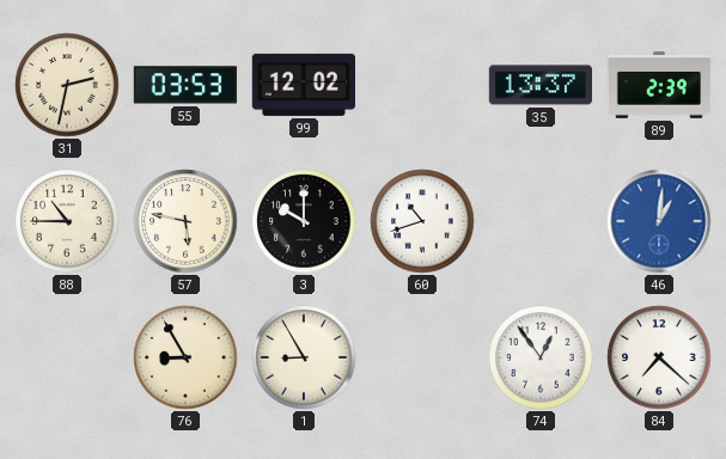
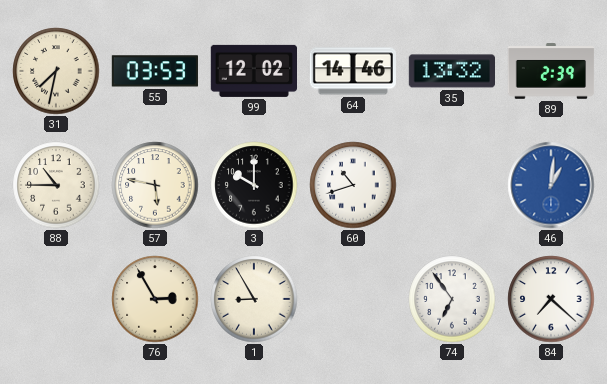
31: 2:32 -> 7:32 (56, 71)
64: none -> 14:46 (352, 71)
35: 13:37 -> 13:32 (451, 71)
76: 8:55 -> 2:55 (155, 299)
74: 12:54 -> 6:54 (452, 299)
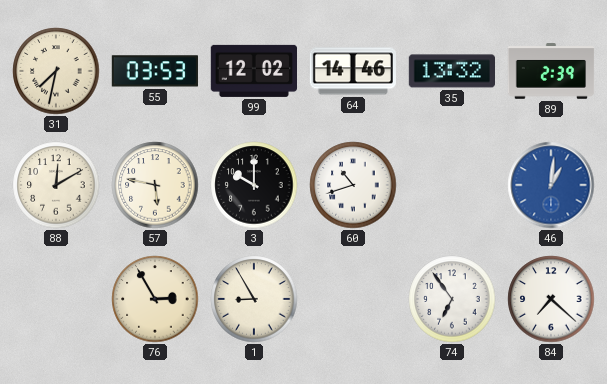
88: 10:45 -> 12:10 (56, 185)
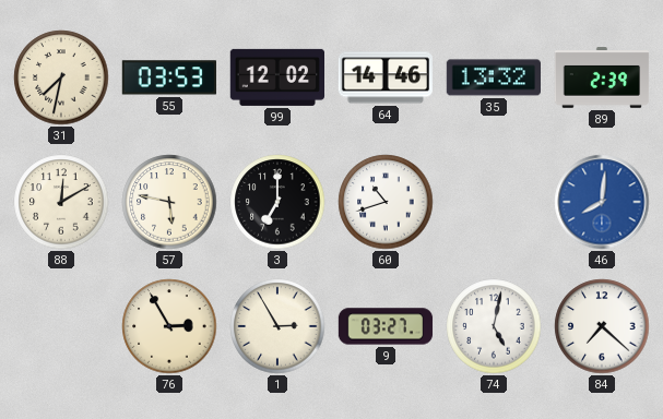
3: 10:00 -> 7:00 (277, 202)
46: 1:01 -> 8:01 (602, 202)
1: 8:55 -> 2:55 (277, 326)
9: none -> 03:27 (386, 326)
74: 6:54 -> 5:02 (494, 326)
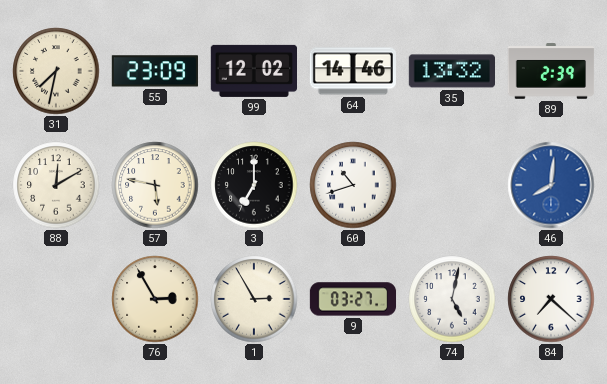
55: 03:53 -> 23:09 (155, 71)
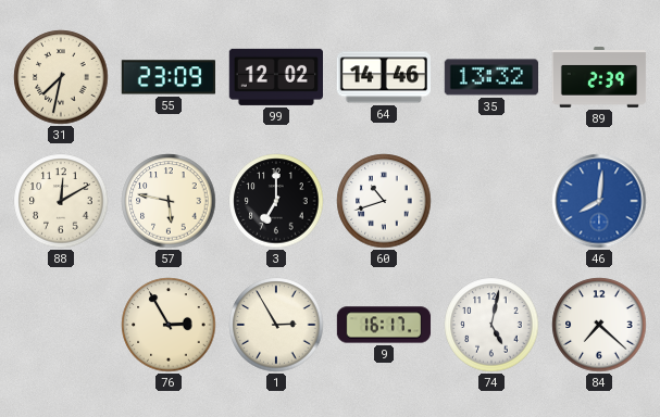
9: 03:27 -> 16:17 (384, 325)
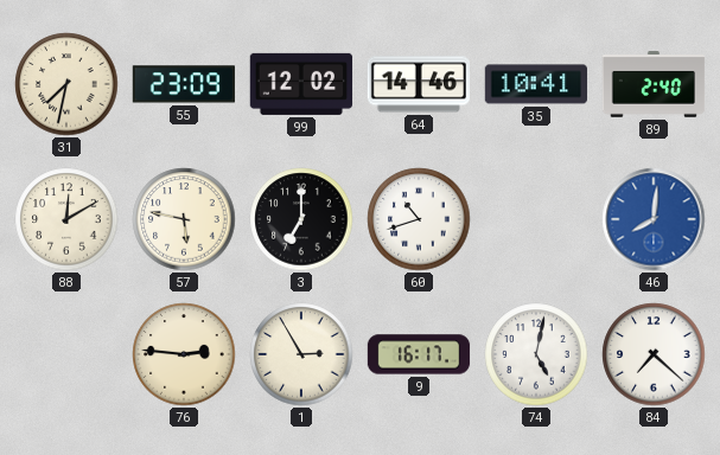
35: 13:32 -> 10:41 (535, 84)
89: 2:39 -> 2:40 (654, 84)
76: 2:55 -> 2:46 (184, 354)
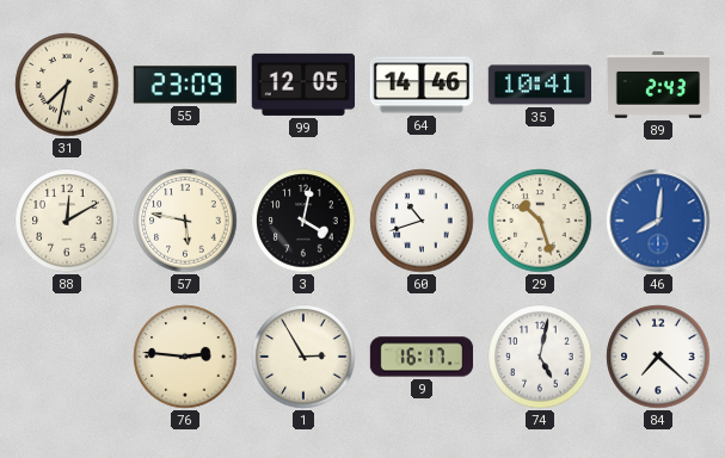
99: 12:02 -> 12:05 (302, 85)
89: 2:40 -> 2:43 (658, 85)
3: 7:00 -> 4:02 (303, 221)
29: none -> 10:27 (540, 221)
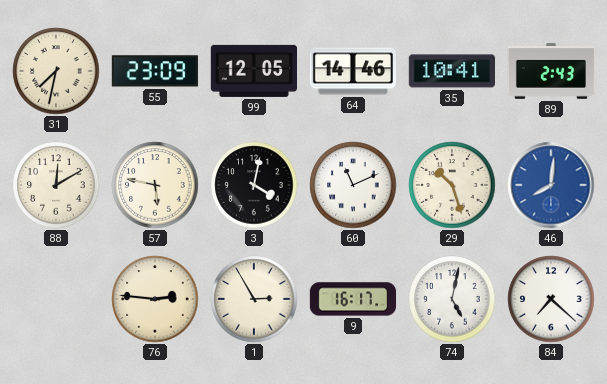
60: 10:42 -> 11:11 (353, 185)
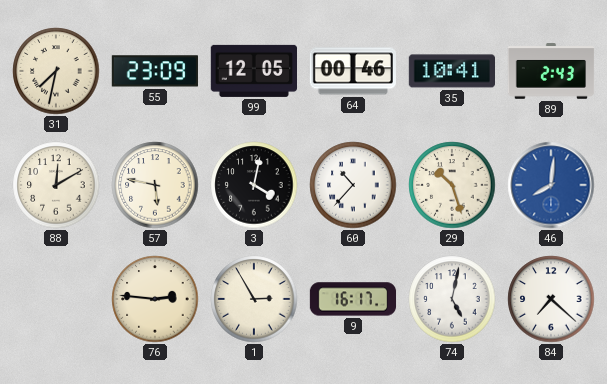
64: 14:46 -> 00:46 (352, 71)
60: 11:11 -> 10:37 (353, 185)
